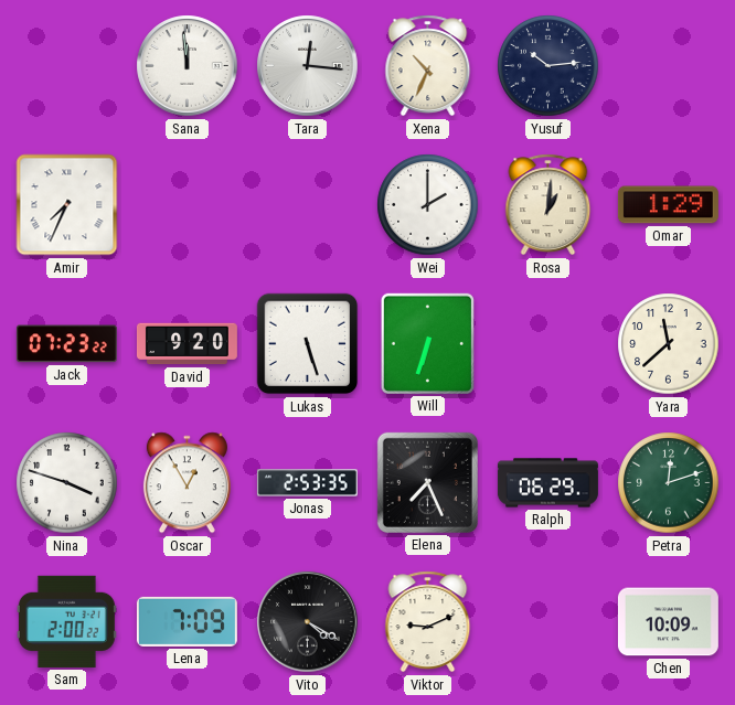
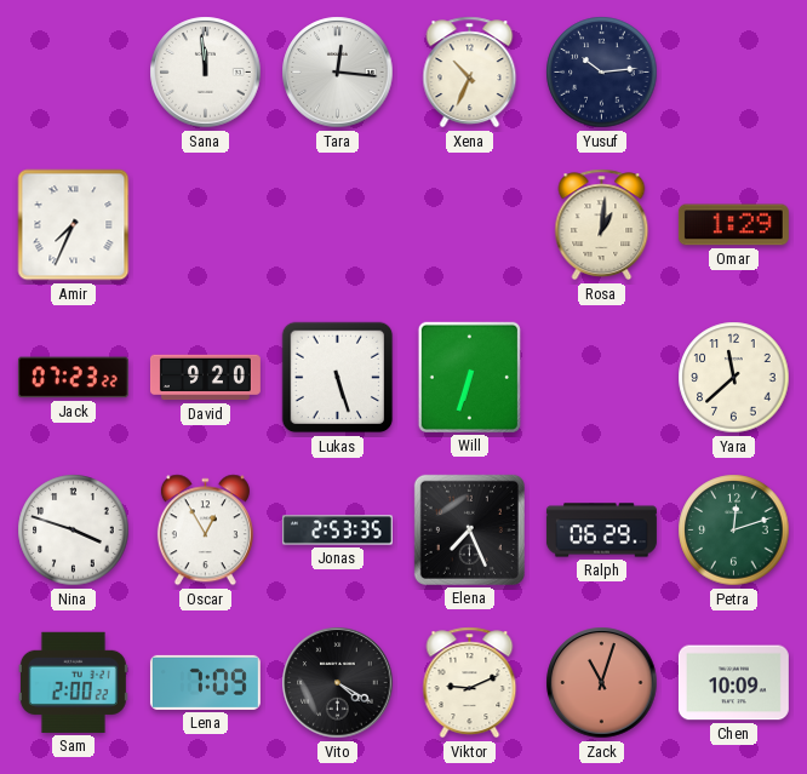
Wei: 2:00 -> none (428, 205)
Zack: none -> 11:03 (602, 683)
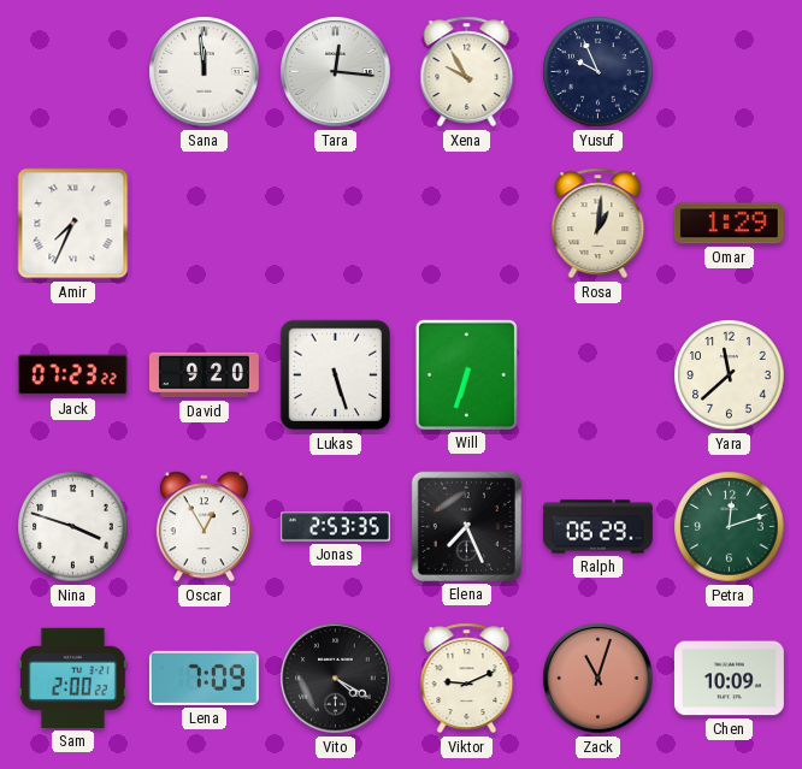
Xena: 10:34 -> 9:55 (467, 72)
Yusuf: 10:14 -> 9:56 (598, 72)
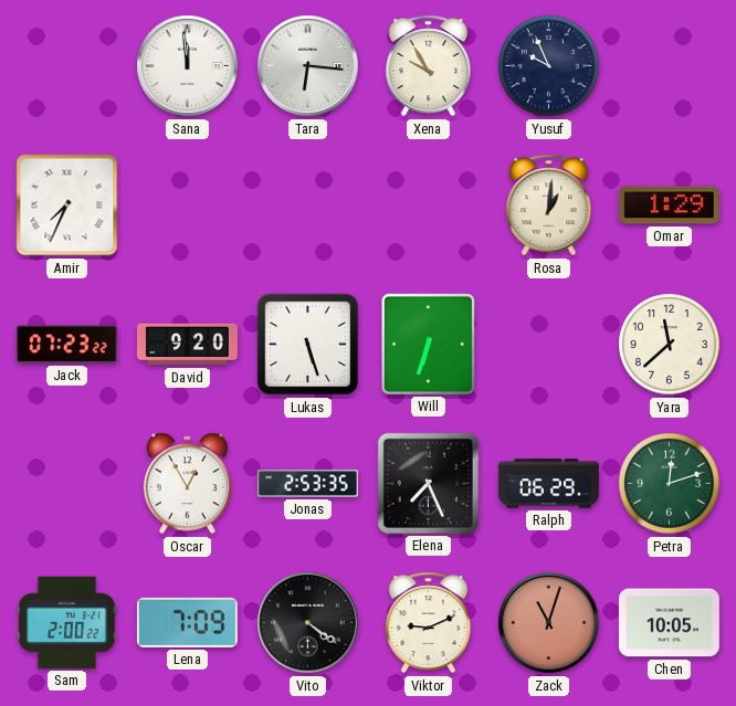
Tara: 12:16 -> 6:16 (308, 66)
Nina: 3:48 -> none (73, 527)
Vito: 4:20 -> 4:21 (308, 623)
Chen: 10:09 -> 10:05 (669, 623)
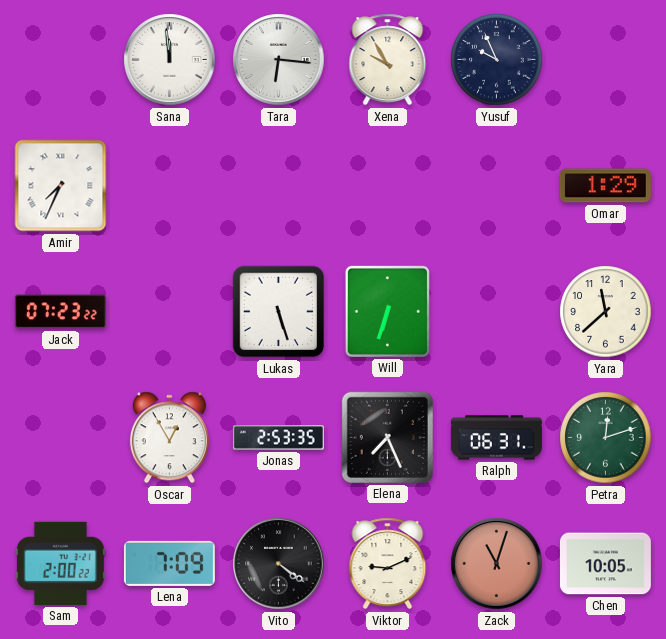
Rosa: 1:01 -> none (549, 206)
David: 9:20 -> none (187, 345)
Ralph: 06:29 -> 06:31 (496, 438)
